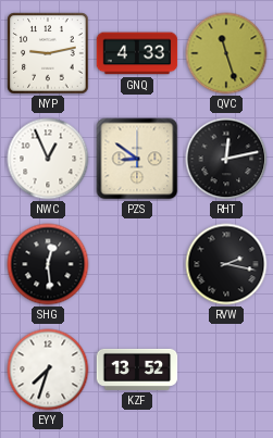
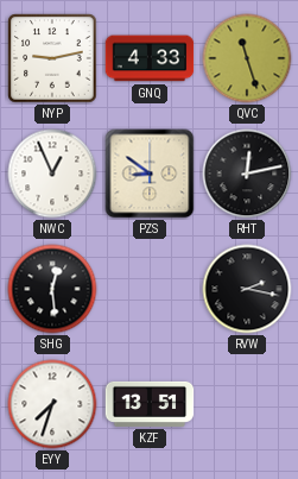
KZF: 13:52 -> 13:51 (150, 404)
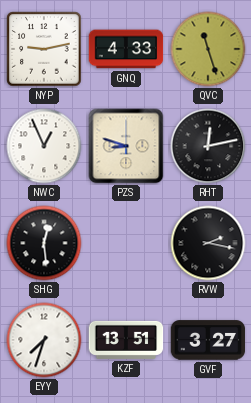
PZS: 8:51 -> 8:48 (126, 146)
GVF: none -> 3:27 (208, 340)
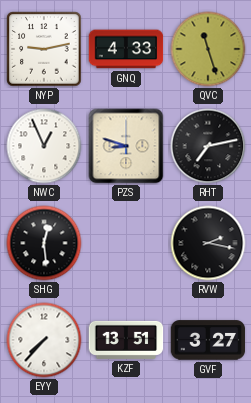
RHT: 12:13 -> 7:13 (208, 146)
EYY: 7:33 -> 7:37 (44, 340)
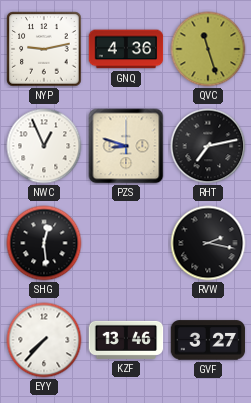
GNQ: 4:33 -> 4:36 (126, 49)
KZF: 13:51 -> 13:46 (126, 340)
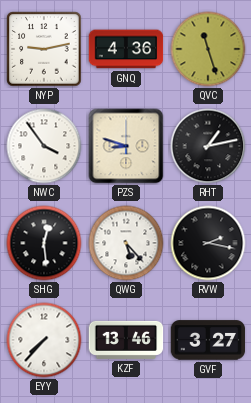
NWC: 12:56 -> 3:54 (44, 146)
RHT: 7:13 -> 1:13 (208, 146)
QWG: none -> 5:23 (126, 243)
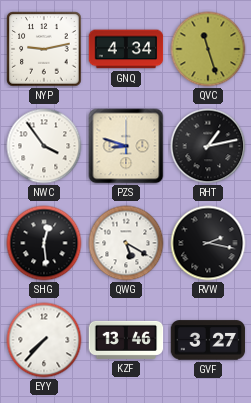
GNQ: 4:36 -> 4:34 (126, 49)
QWG: 5:23 -> 5:20 (126, 243)
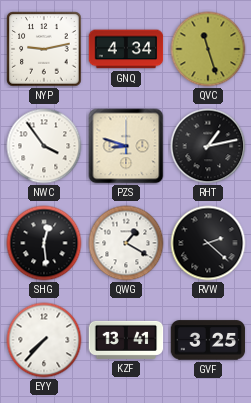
QWG: 5:20 -> 1:20 (126, 243)
RVW: 2:17 -> 2:22 (208, 243)
KZF: 13:46 -> 13:41 (126, 340)
GVF: 3:27 -> 3:25 (208, 340)
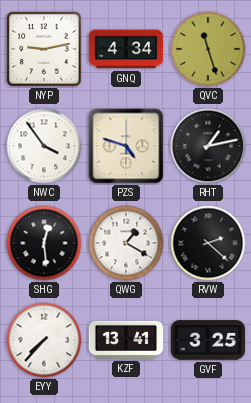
PZS: 8:48 -> 4:48 (126, 146)
